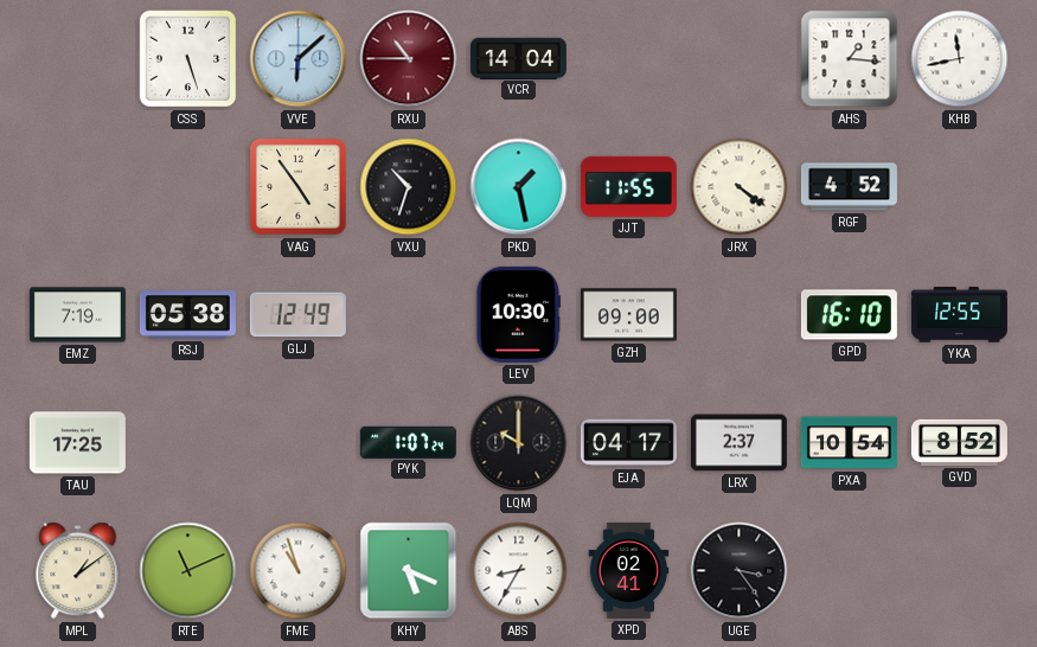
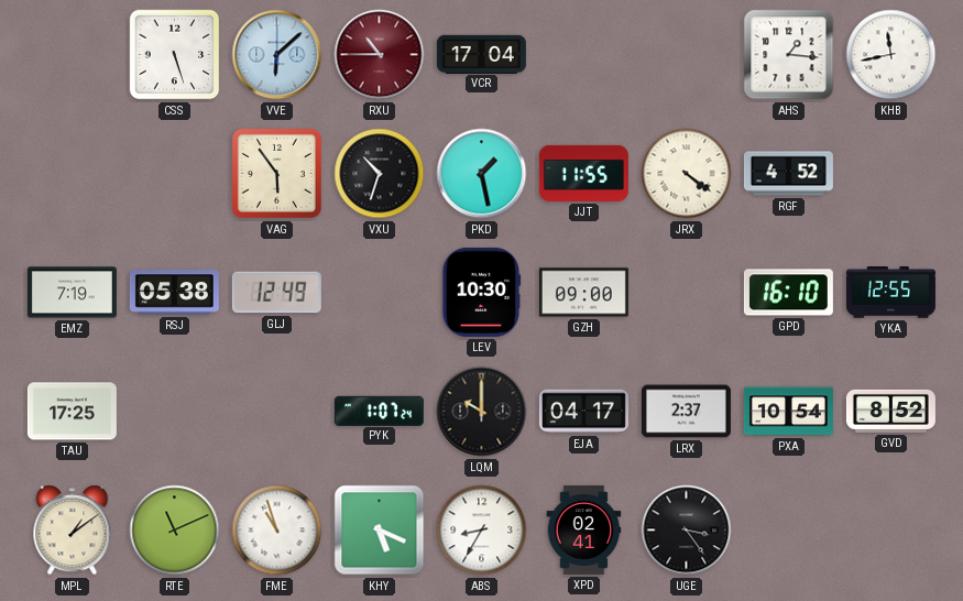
VCR: 14:04 -> 17:04 (481, 54)
VAG: 4:54 -> 5:54 (276, 173)
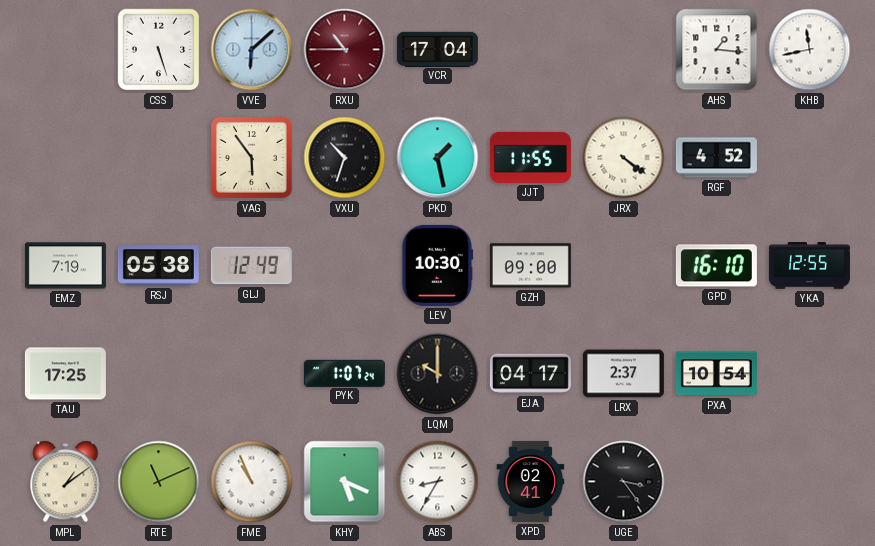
GVD: 8:52 -> none (890, 411)
FME: 10:57 -> 10:56 (252, 482)
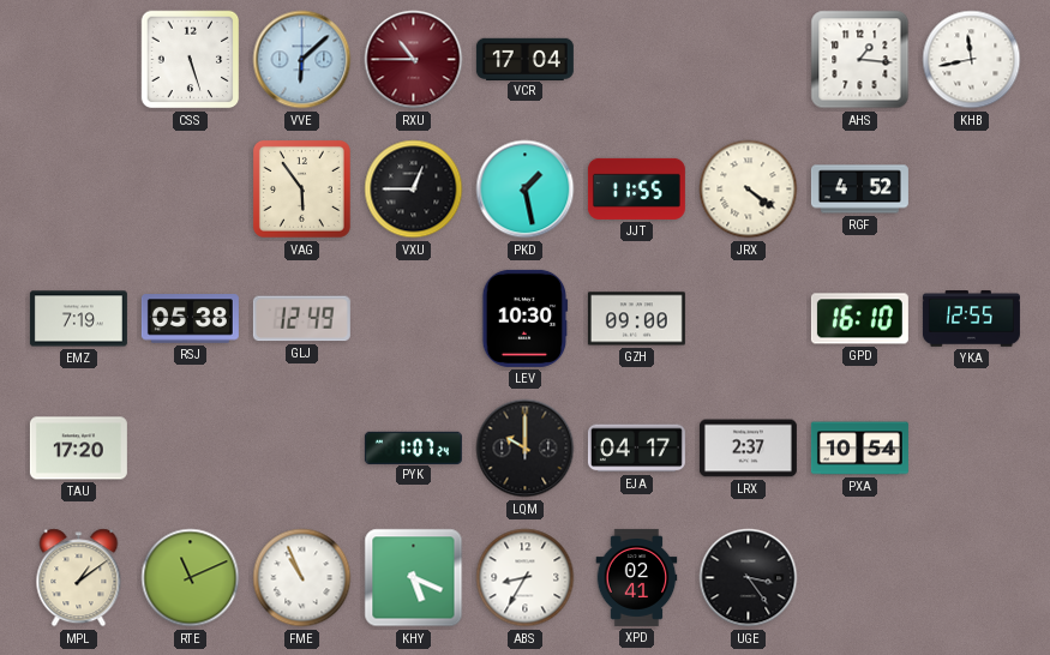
VXU: 10:33 -> 12:45 (414, 190)
TAU: 17:25 -> 17:20 (78, 449)
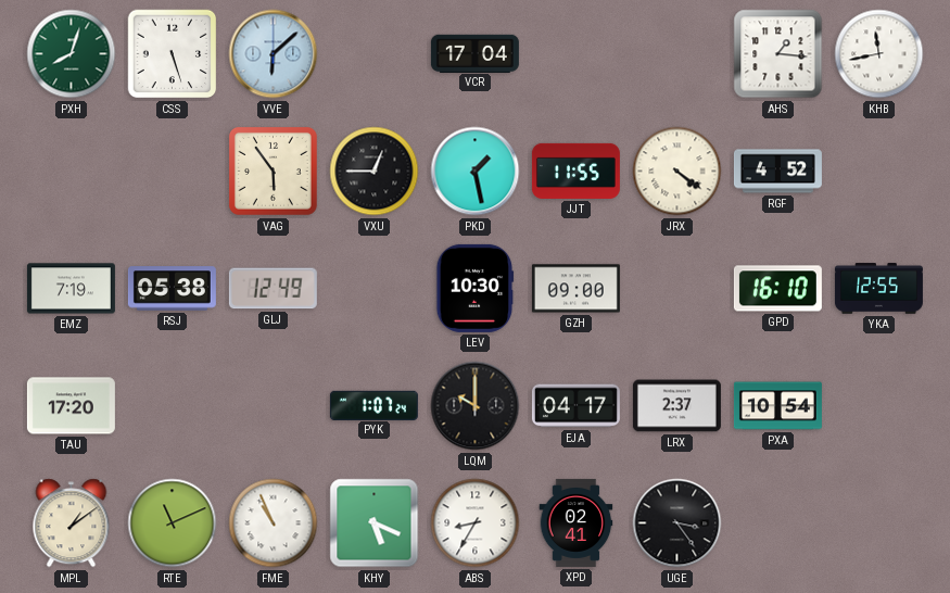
PXH: none -> 8:03 (72, 54)
RXU: 10:45 -> none (414, 60)
